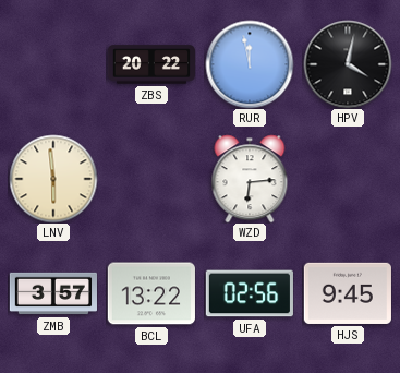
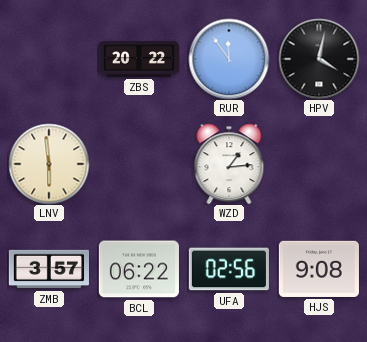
RUR: 11:58 -> 11:54 (229, 59)
WZD: 6:14 -> 1:14 (229, 164)
BCL: 13:22 -> 06:22 (139, 269)
HJS: 9:45 -> 9:08 (319, 269)
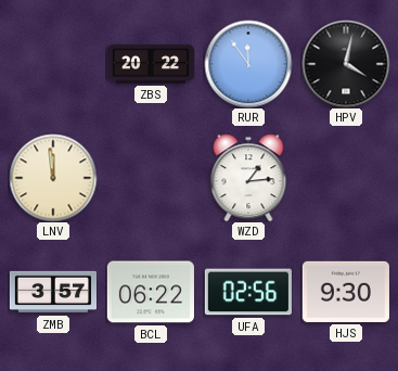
LNV: 5:59 -> 11:59 (53, 178)
HJS: 9:08 -> 9:30 (346, 292)
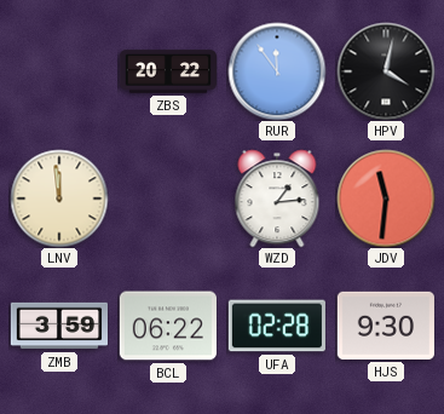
JDV: none -> 11:31 (386, 199)
ZMB: 3:57 -> 3:59 (58, 326)
UFA: 02:56 -> 02:28 (276, 326)
